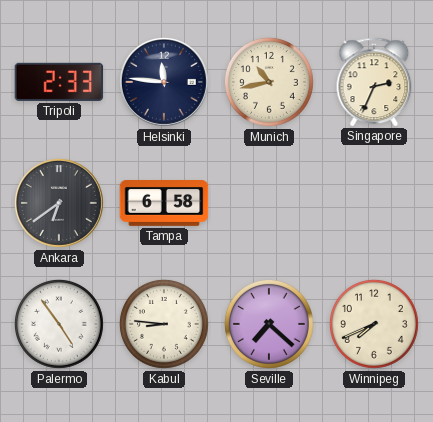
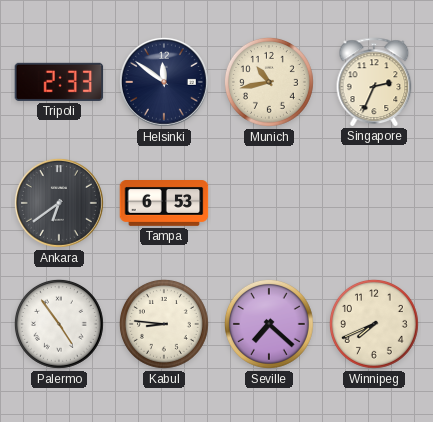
Helsinki: 11:46 -> 11:51 (164, 82)
Tampa: 6:58 -> 6:53 (164, 204)
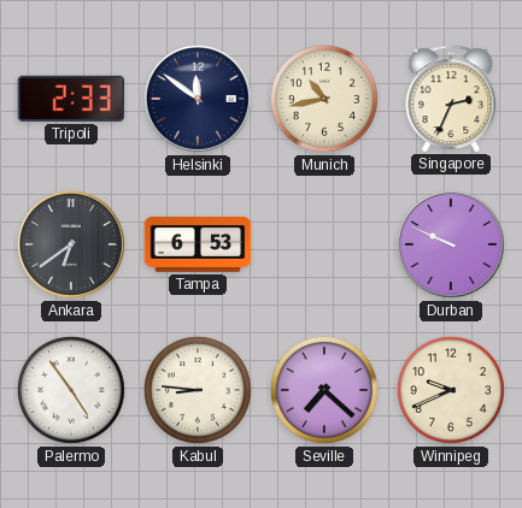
Durban: none -> 9:49 (451, 244)
Winnipeg: 7:41 -> 9:41 (451, 390)
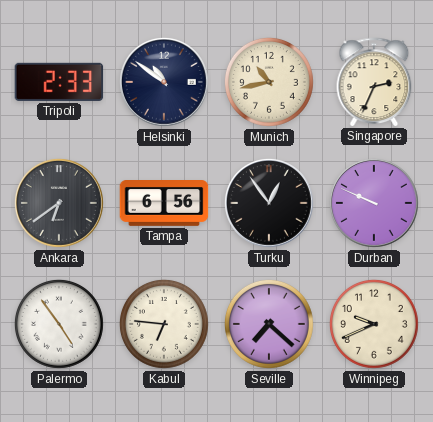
Helsinki: 11:51 -> 10:51 (164, 82)
Tampa: 6:53 -> 6:56 (164, 204)
Turku: none -> 12:54 (269, 203)
Kabul: 8:46 -> 6:46 (164, 324)
